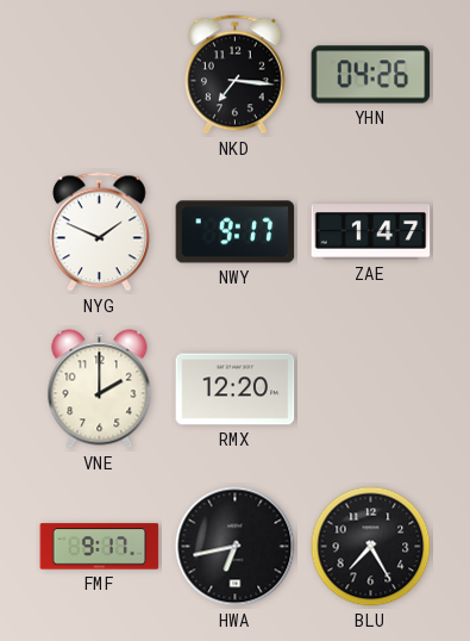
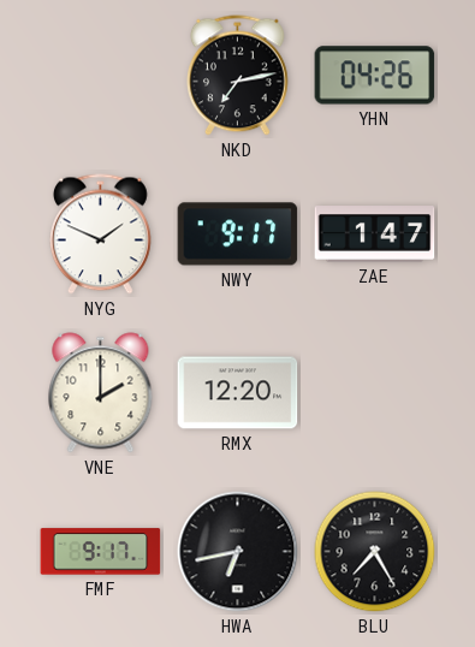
NKD: 7:16 -> 7:13 (238, 76)
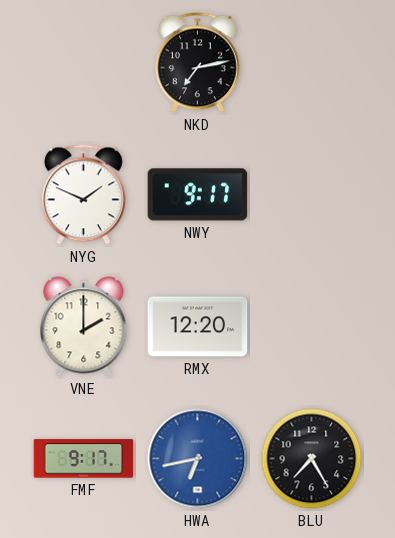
YHN: 04:26 -> none (375, 76)
ZAE: 1:47 -> none (375, 235)
HWA dial: black -> blue (198, 459)
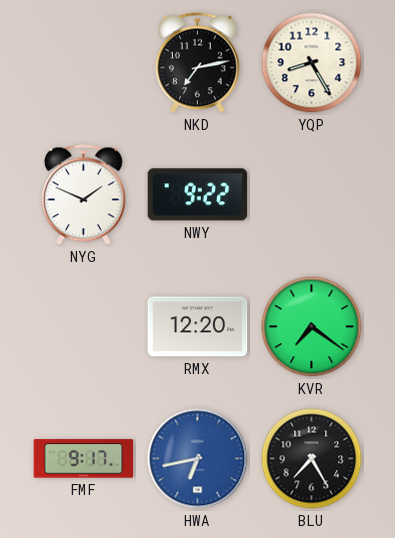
YQP: none -> 8:25 (312, 63)
NWY: 9:17 -> 9:22 (198, 195)
VNE: 2:00 -> none (84, 327)
KVR: none -> 7:21 (312, 327)
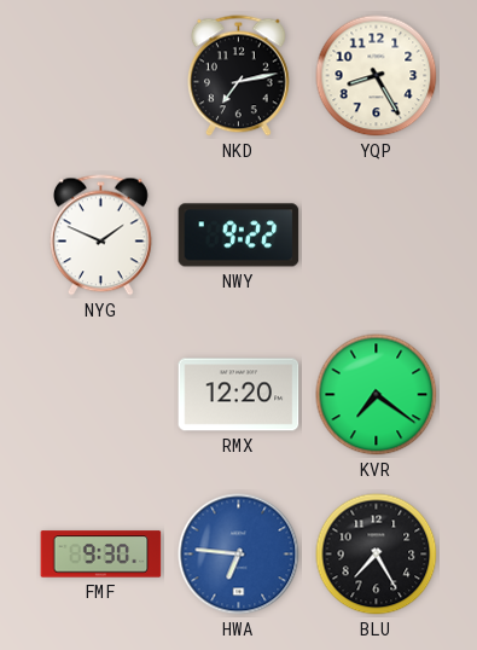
FMF: 9:17 -> 9:30 (101, 555)
HWA: 6:43 -> 6:46 (239, 555)
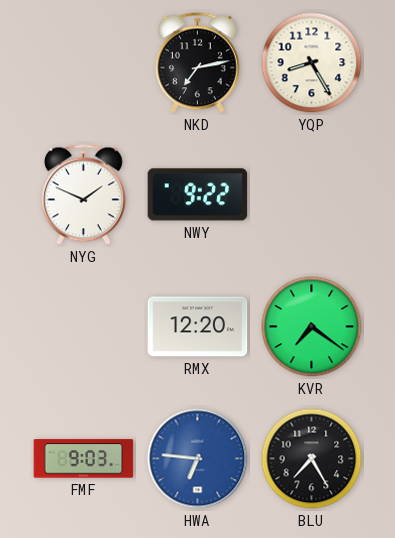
FMF: 9:30 -> 9:03 (84, 459)
